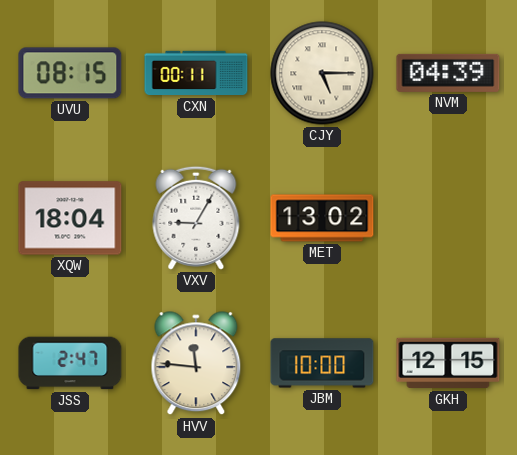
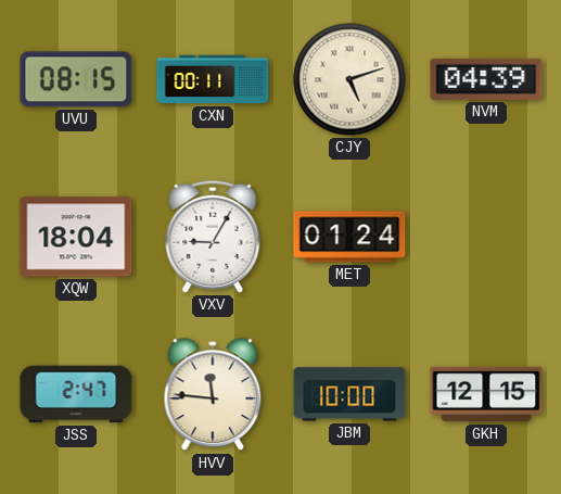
CJY: 5:15 -> 5:12 (349, 79)
MET: 13:02 -> 01:24 (349, 237)
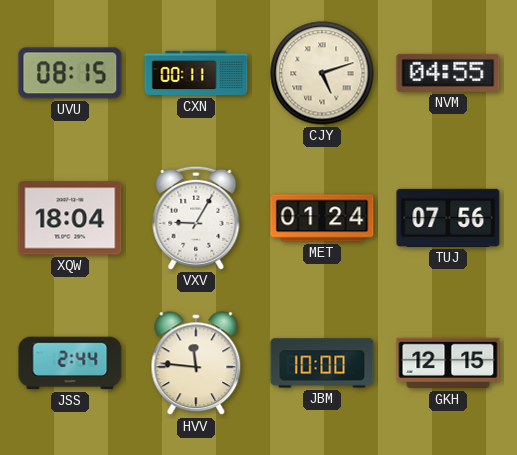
NVM: 04:39 -> 04:55 (448, 73)
TUJ: none -> 07:56 (448, 218)
JSS: 2:47 -> 2:44 (70, 363)
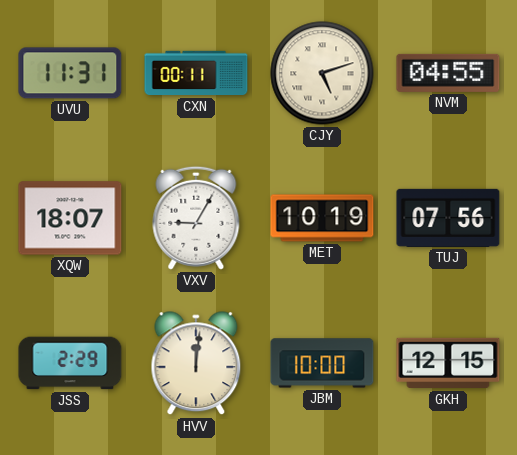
UVU: 08:15 -> 11:31 (70, 73)
XQW: 18:04 -> 18:07 (70, 218)
MET: 01:24 -> 10:19 (322, 218)
JSS: 2:44 -> 2:29 (70, 363)
HVV: 11:46 -> 12:01 (196, 364)
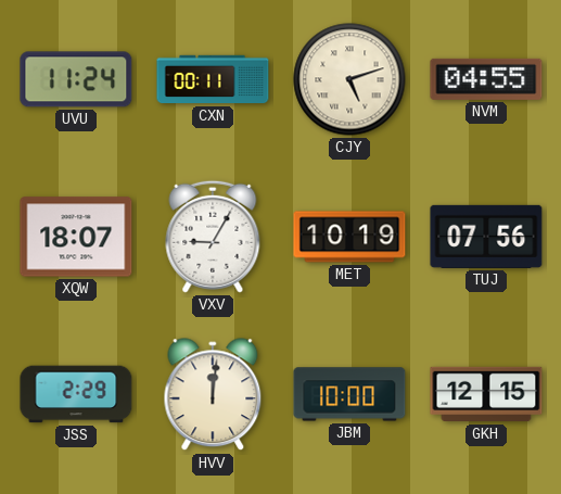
UVU: 11:31 -> 11:24 (76, 79)
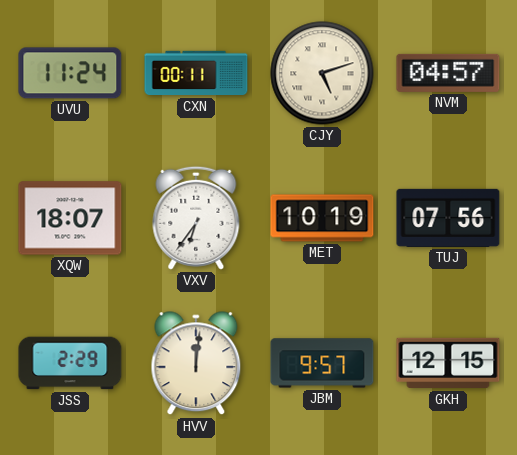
NVM: 04:55 -> 04:57 (448, 73)
VXV: 9:05 -> 6:36 (196, 218)
JBM: 10:00 -> 9:57 (322, 363)
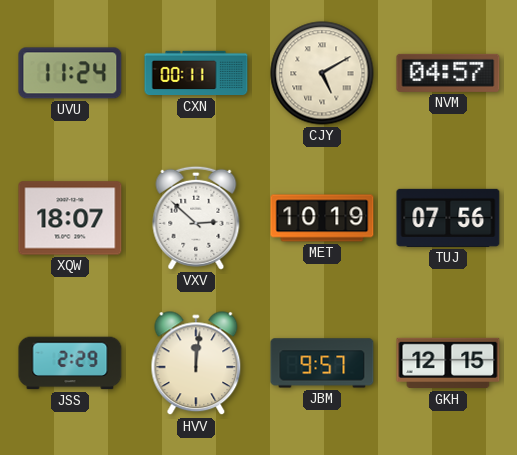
CJY: 5:12 -> 5:10 (322, 73)
VXV: 6:36 -> 2:52 (196, 218)
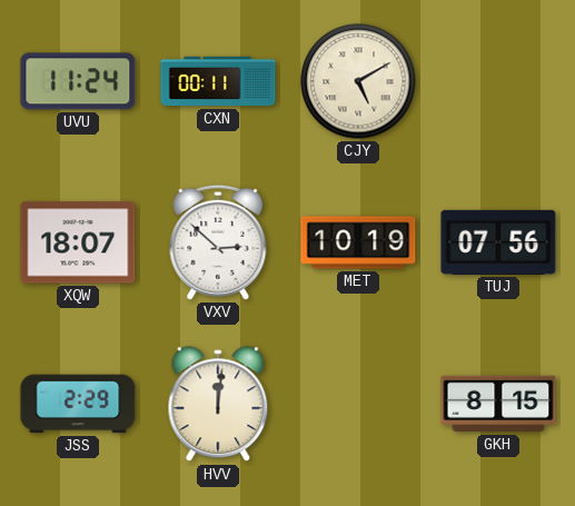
NVM: 04:57 -> none (448, 73)
JBM: 9:57 -> none (322, 363)
GKH: 12:15 -> 8:15 (498, 404)
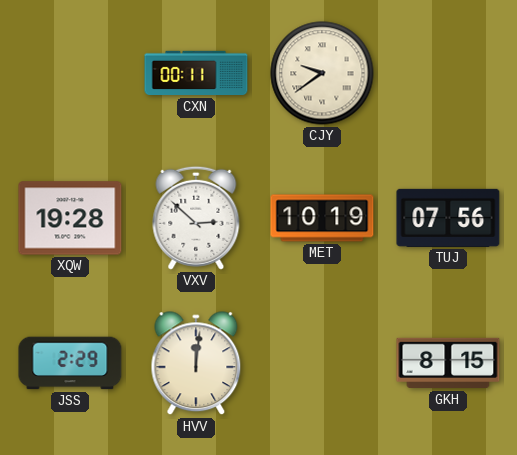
UVU: 11:24 -> none (78, 81)
CJY: 5:10 -> 9:39 (322, 73)
XQW: 18:07 -> 19:28 (70, 218)
